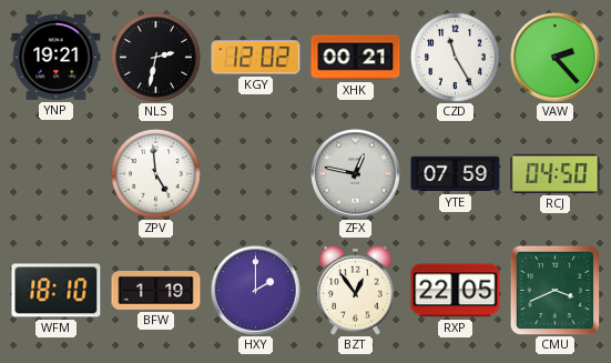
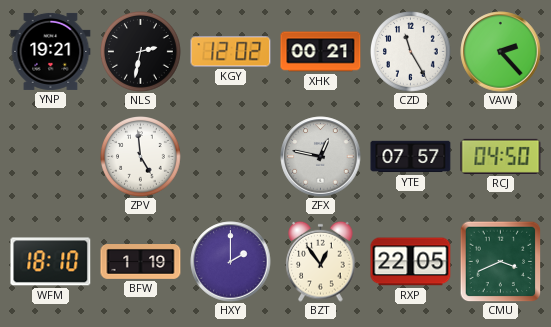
YTE: 07:59 -> 07:57 (411, 157)
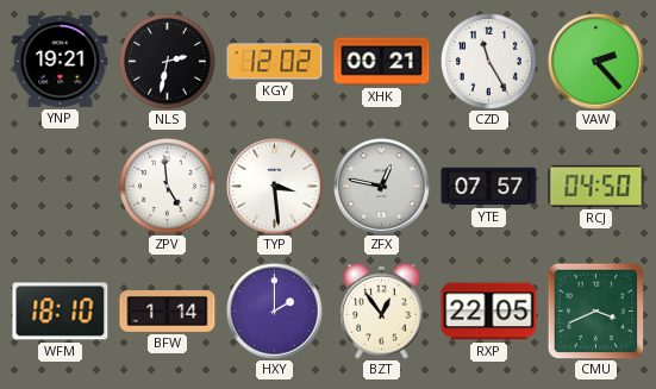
TYP: none -> 3:29 (275, 187)
BFW: 1:19 -> 1:14 (168, 312)
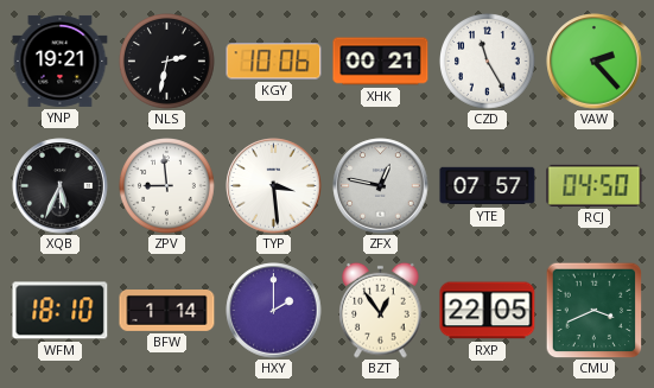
KGY: 12:02 -> 10:06 (274, 62)
XQB: none -> 5:34 (61, 186)
ZPV: 4:59 -> 8:59 (167, 186)
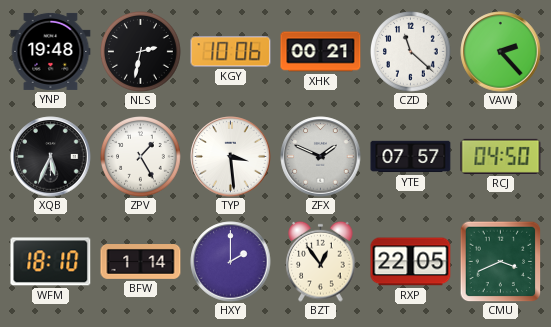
YNP: 19:21 -> 19:48 (51, 51)
CZD: 11:25 -> 11:22 (411, 52)
ZPV: 8:59 -> 1:25 (141, 157)
ZFX: 12:47 -> 1:49 (321, 157)
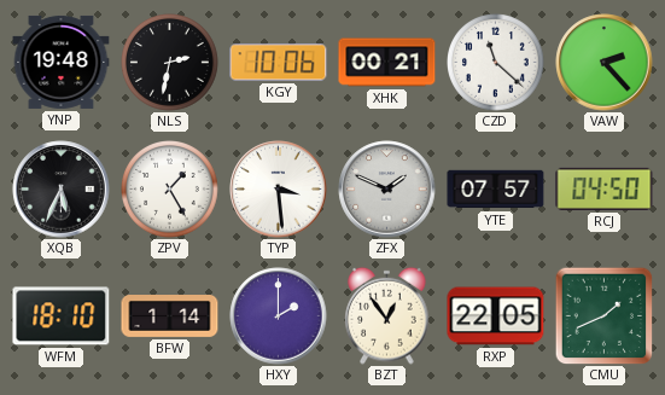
CMU: 3:41 -> 1:41 (603, 315)
